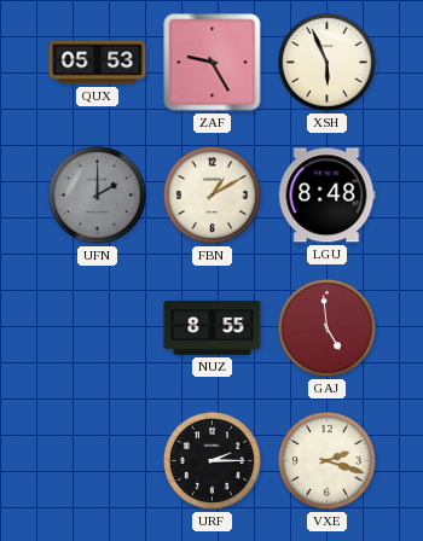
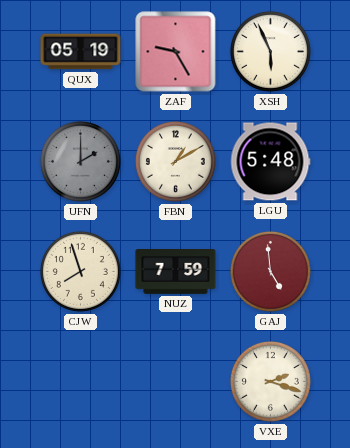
QUX: 05:53 -> 05:19 (81, 52)
LGU: 8:48 -> 5:48 (270, 162)
CJW: none -> 7:57 (80, 271)
NUZ: 8:55 -> 7:59 (176, 272)
URF: 2:15 -> none (211, 460)
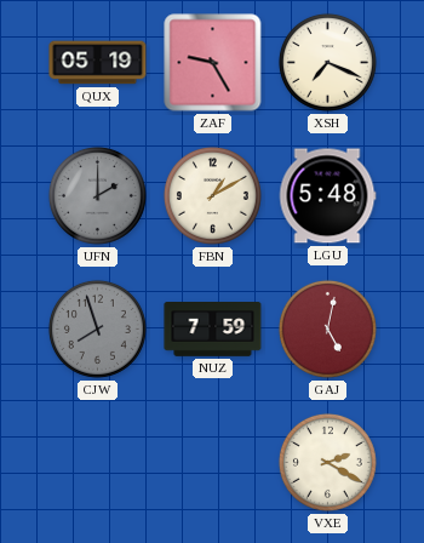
XSH: 5:56 -> 7:19 (327, 62)
CJW dial: cream -> grey (97, 328)
GAJ: 4:59 -> 5:02 (327, 328)
VXE: 2:18 -> 2:20 (327, 462)
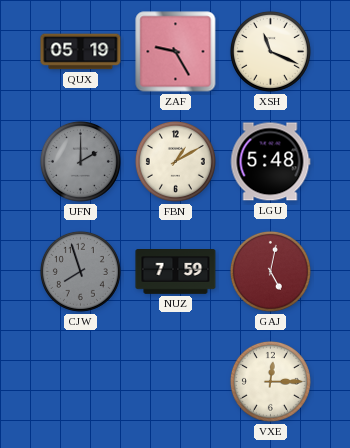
XSH: 7:19 -> 11:19 (270, 51)
VXE: 2:20 -> 12:15 (270, 381)
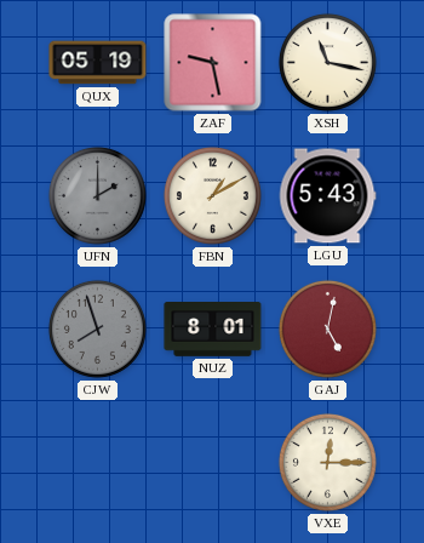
ZAF: 9:25 -> 9:28 (213, 63)
XSH: 11:19 -> 11:17 (327, 62)
LGU: 5:48 -> 5:43 (327, 196)
NUZ: 7:59 -> 8:01 (213, 330)
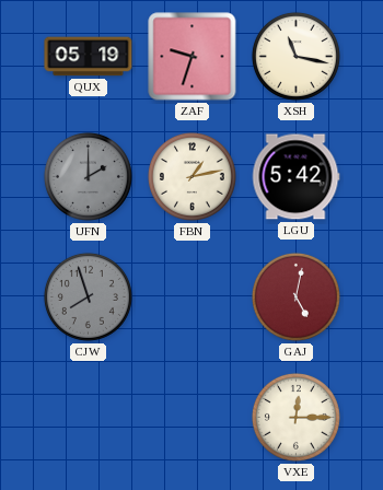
ZAF: 9:28 -> 9:33 (193, 57)
FBN: 1:10 -> 1:13 (191, 176)
LGU: 5:43 -> 5:42 (295, 177)
NUZ: 8:01 -> none (213, 330)
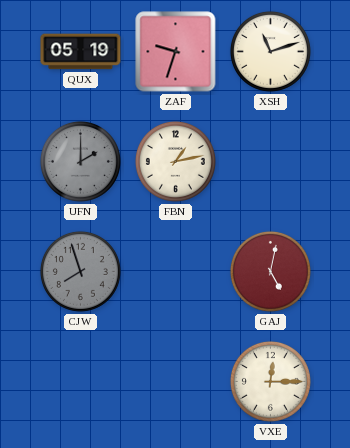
XSH: 11:17 -> 11:12 (270, 51)
LGU: 5:42 -> none (295, 177)
